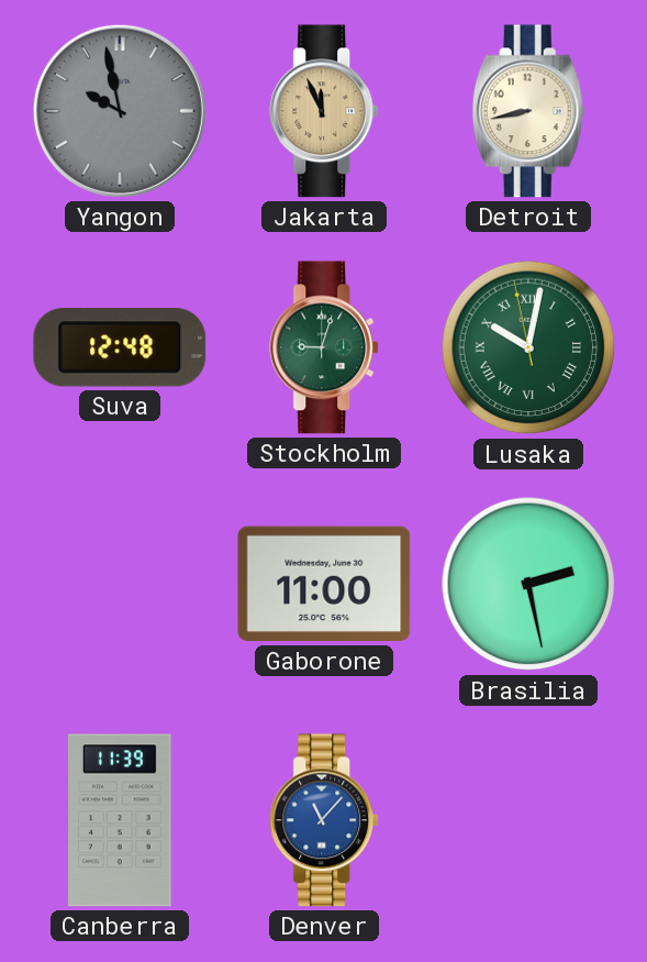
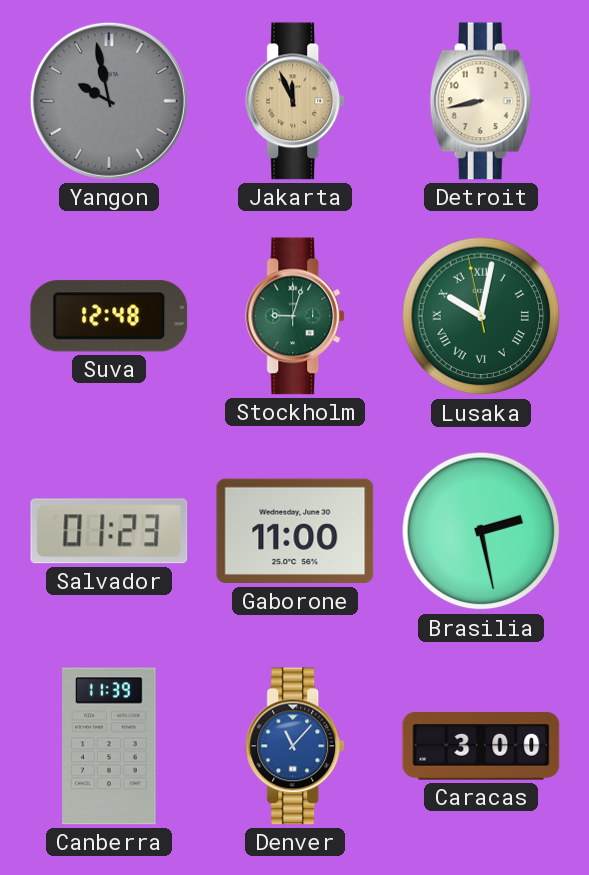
Salvador: none -> 01:23 (109, 531)
Caracas: none -> 3:00 (481, 746)
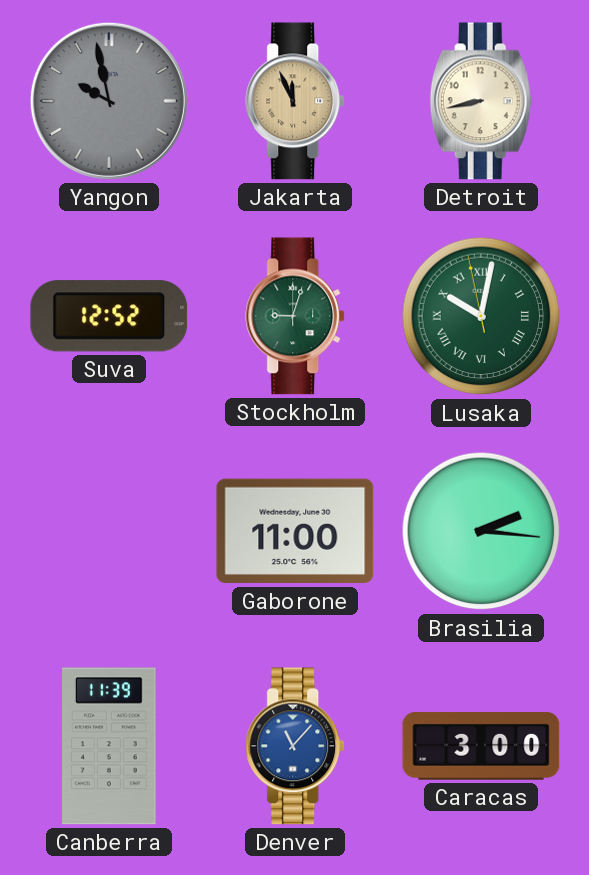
Suva: 12:48 -> 12:52 (109, 316)
Salvador: 01:23 -> none (109, 531)
Brasilia: 2:28 -> 2:16 (481, 531)
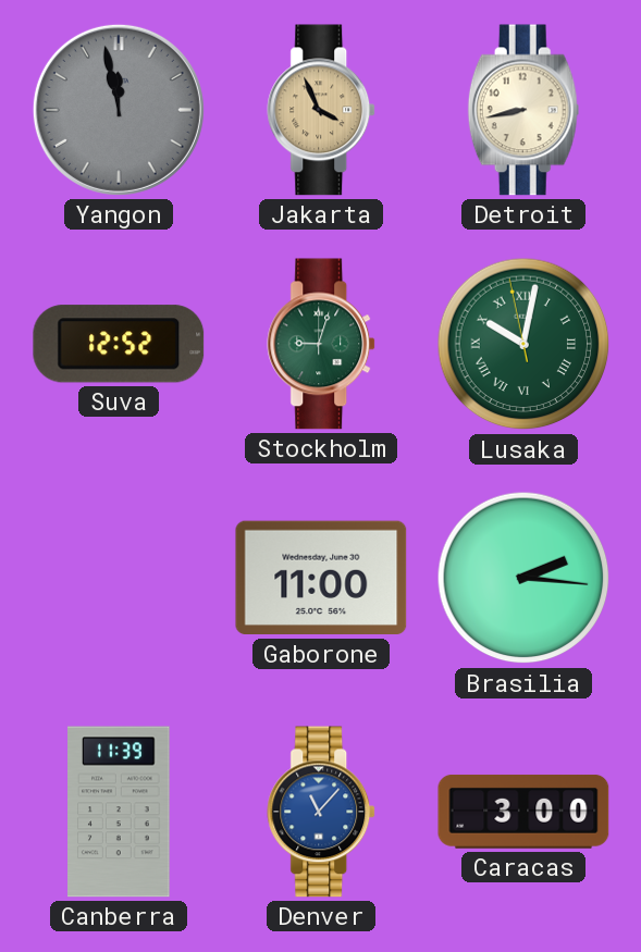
Yangon: 9:58 -> 11:58 (119, 110)
Jakarta: 11:56 -> 3:56 (322, 110)
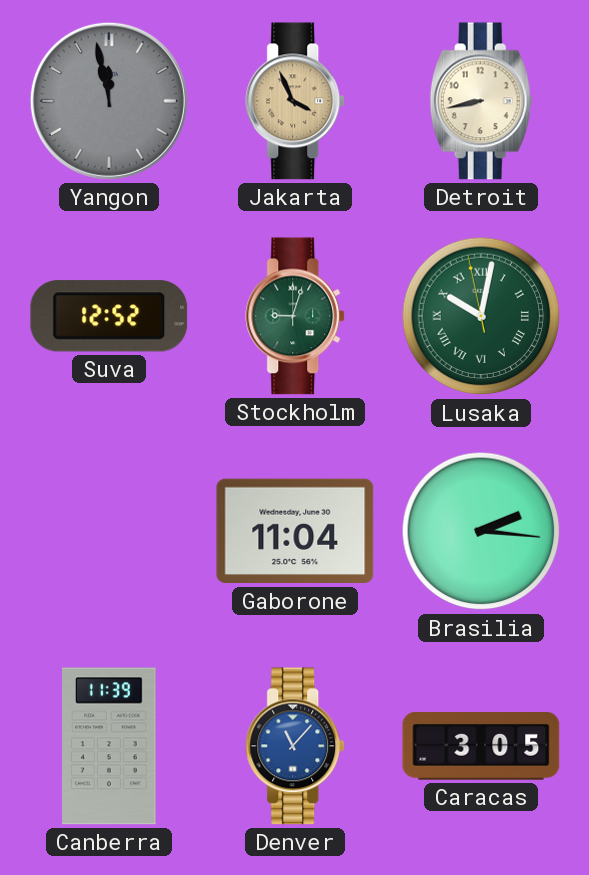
Gaborone: 11:00 -> 11:04 (295, 531)
Caracas: 3:00 -> 3:05 (481, 746)
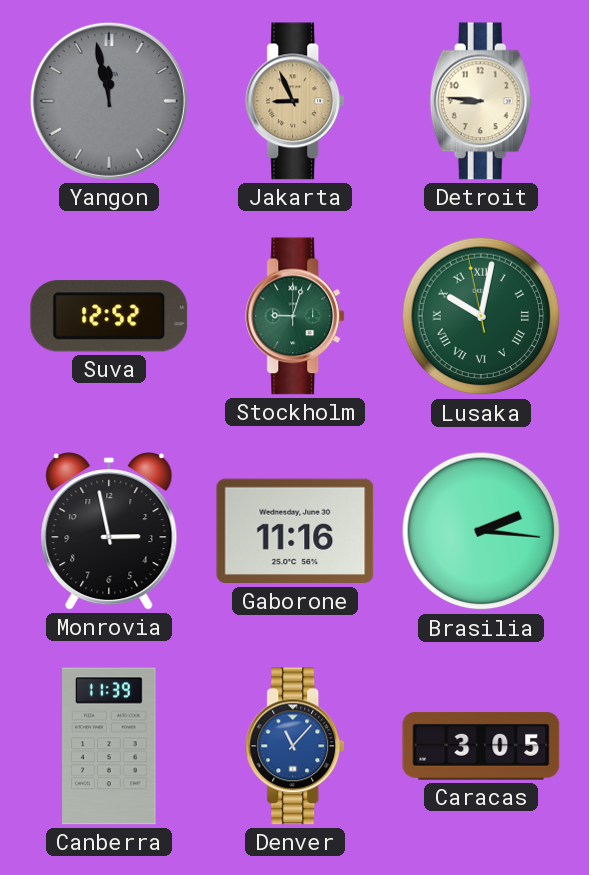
Jakarta: 3:56 -> 8:56 (296, 101)
Detroit: 8:43 -> 8:46 (481, 101)
Monrovia: none -> 2:58 (109, 532)
Gaborone: 11:04 -> 11:16 (295, 531)
